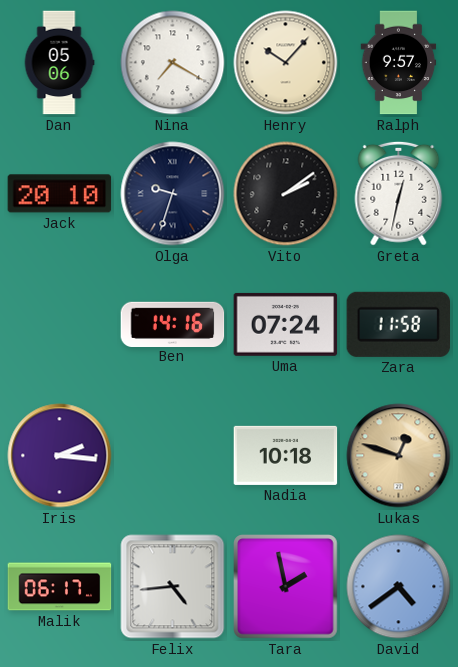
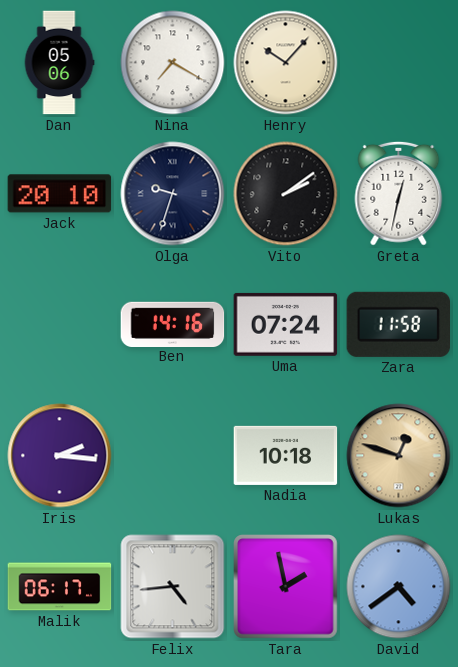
Ralph: 9:57 -> none (399, 63)
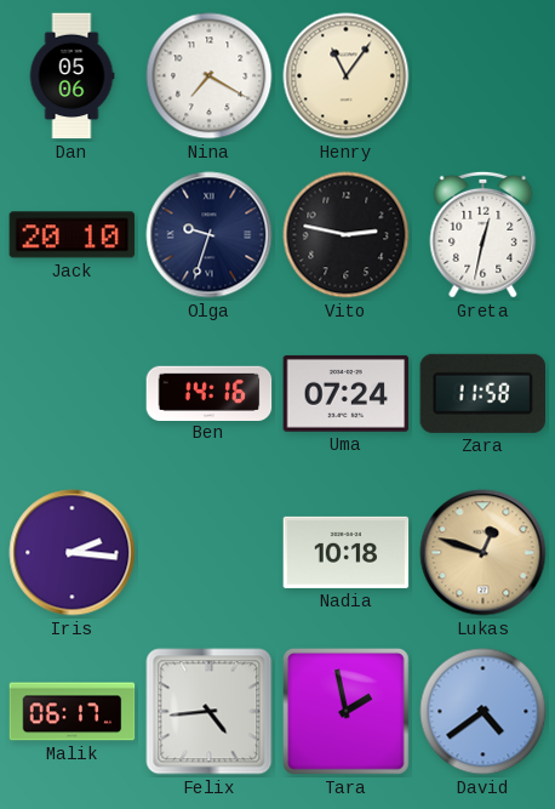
Henry: 10:07 -> 11:06 (347, 76)
Vito: 2:09 -> 2:47 (347, 235)
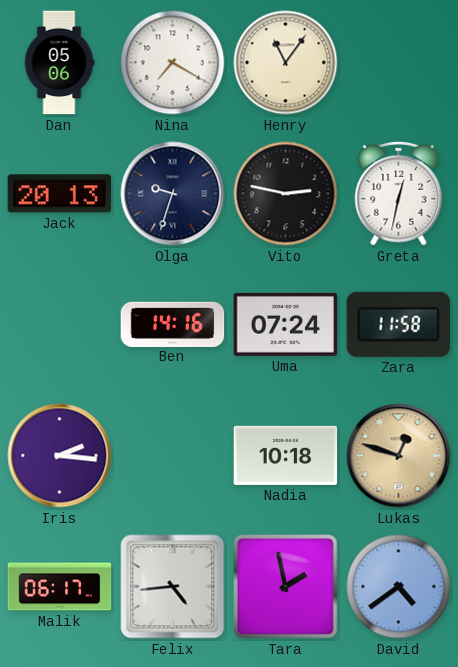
Jack: 20:10 -> 20:13 (60, 194)
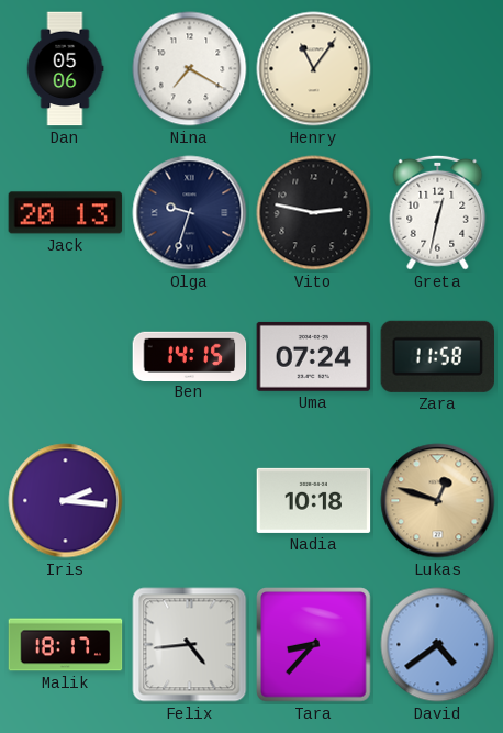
Ben: 14:16 -> 14:15 (190, 356)
Malik: 06:17 -> 18:17 (66, 645)
Tara: 1:58 -> 8:37 (314, 645)
